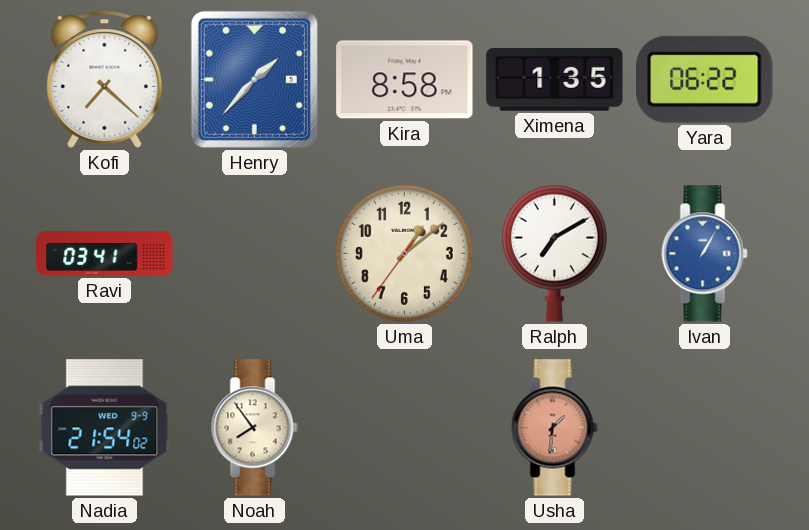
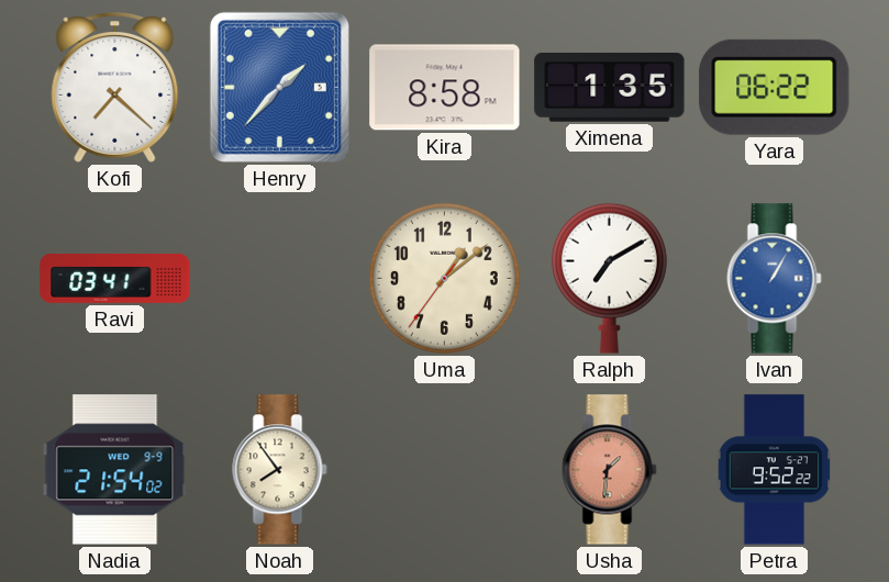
Petra: none -> 9:52 (775, 470)
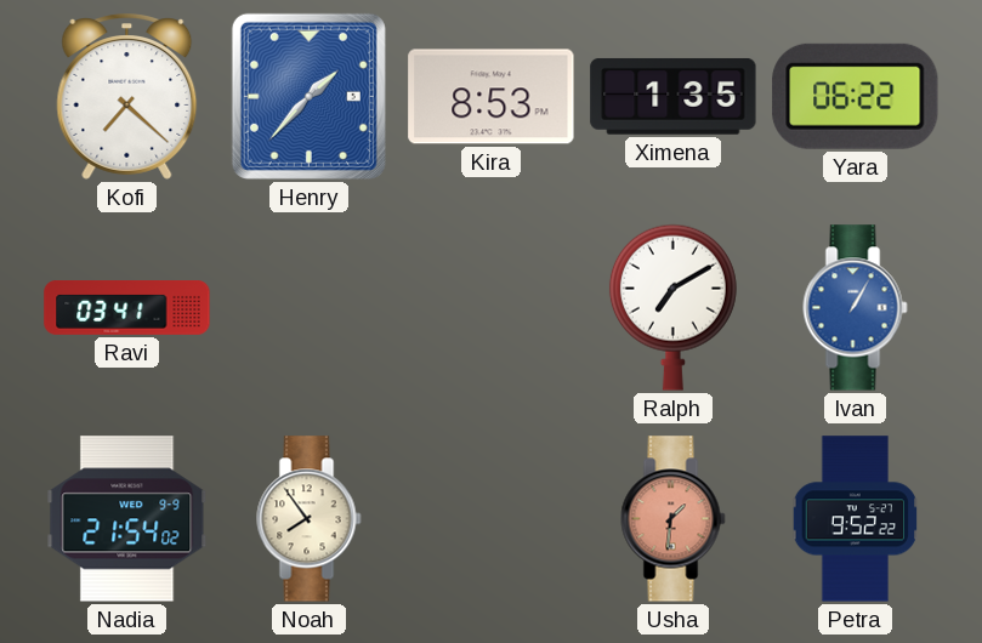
Kira: 8:58 -> 8:53 (492, 97)
Uma: 1:08 -> none (444, 278)
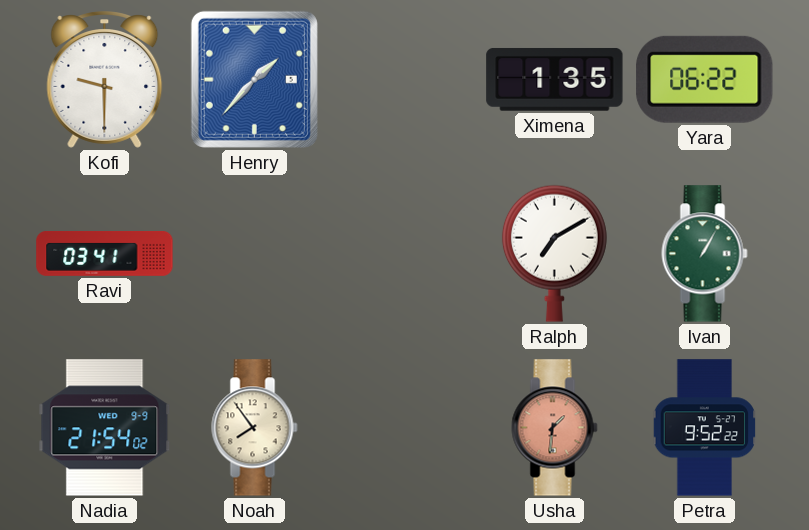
Kofi: 7:22 -> 9:30 (105, 80)
Kira: 8:53 -> none (492, 97)
Ivan dial: blue -> green (705, 254)
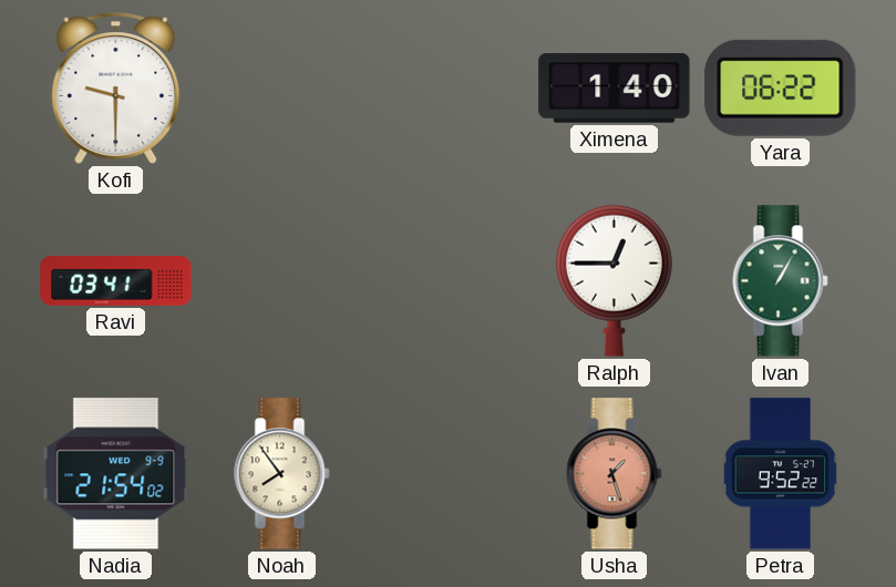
Henry: 1:37 -> none (254, 79)
Ximena: 1:35 -> 1:40 (615, 87)
Ralph: 7:10 -> 12:45 (614, 280)
Usha: 1:31 -> 1:27 (615, 474)
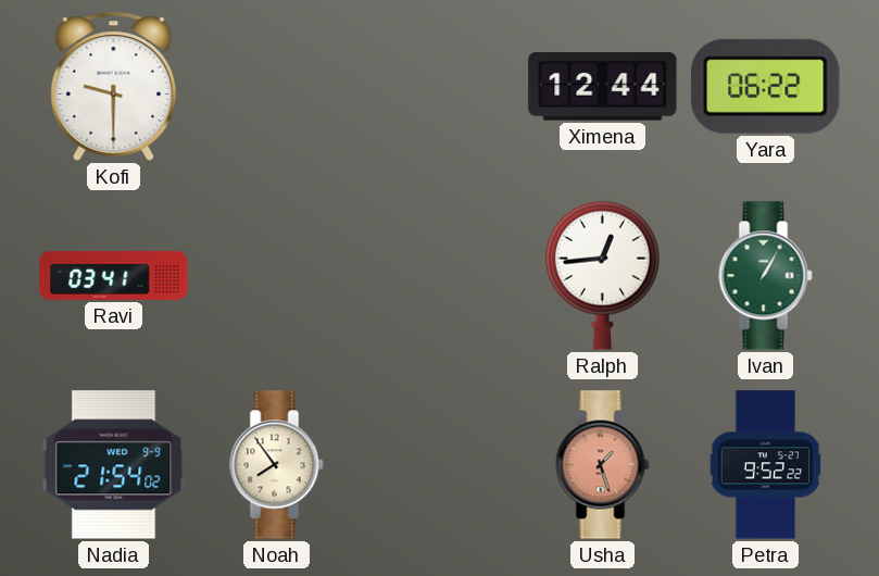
Ximena: 1:40 -> 12:44 (603, 86)
Ralph: 12:45 -> 12:44 (602, 275)
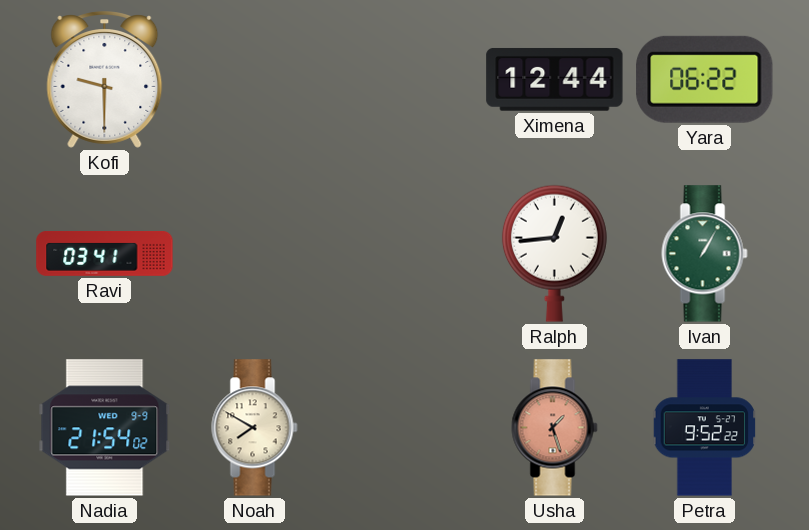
Noah: 7:54 -> 7:50 (255, 428)
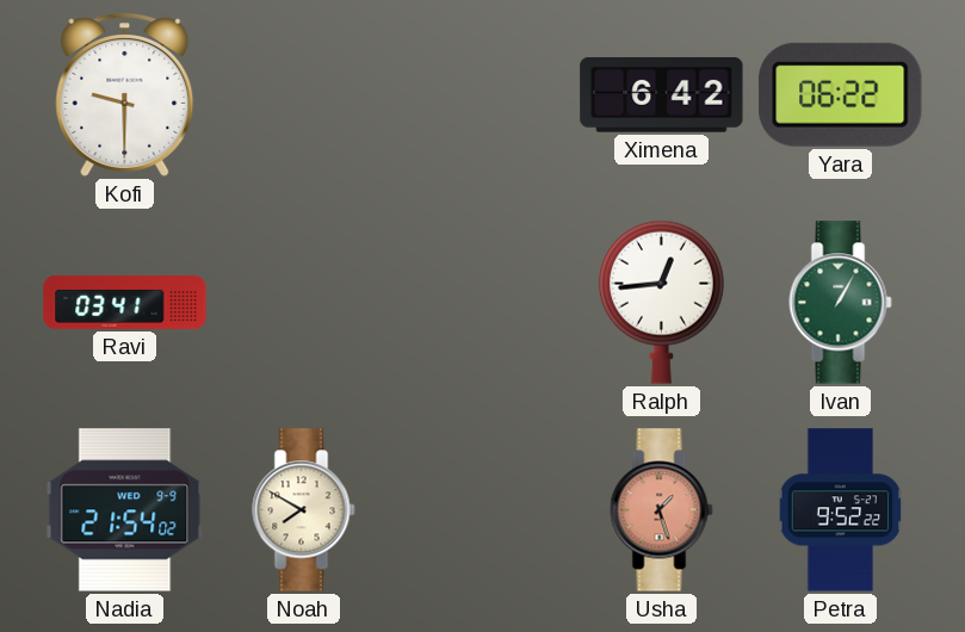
Ximena: 12:44 -> 6:42 (662, 94)
